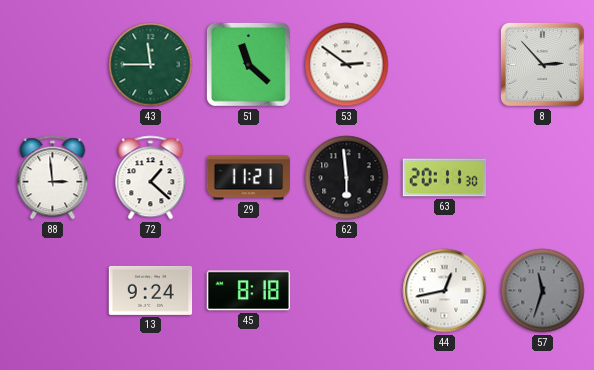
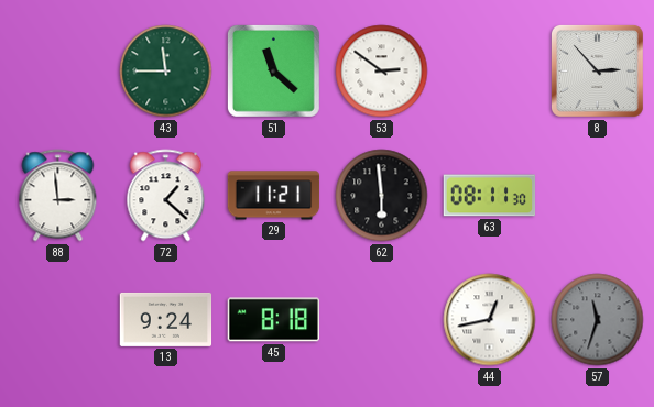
63: 20:11 -> 08:11 (490, 196)
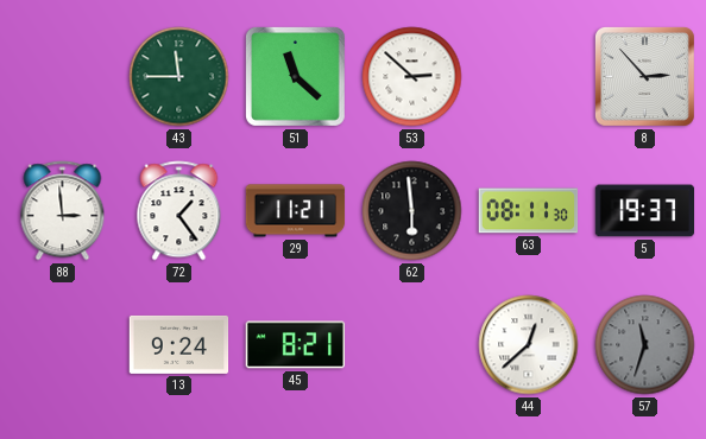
53: 2:51 -> 2:52 (412, 77)
72: 1:22 -> 1:24 (179, 211)
5: none -> 19:37 (645, 211)
45: 8:18 -> 8:21 (296, 345)
44: 12:43 -> 12:38 (529, 345)
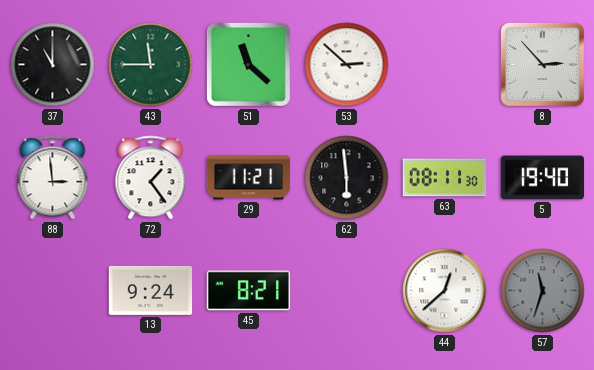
37: none -> 11:00 (53, 65)
5: 19:37 -> 19:40 (543, 178)
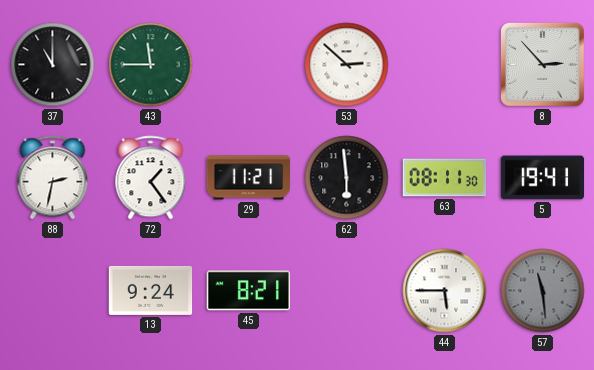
51: 11:22 -> none (248, 64)
88: 2:59 -> 2:32 (53, 178)
5: 19:40 -> 19:41 (543, 178)
44: 12:38 -> 5:45 (445, 291)
57: 11:33 -> 11:29 (543, 291)
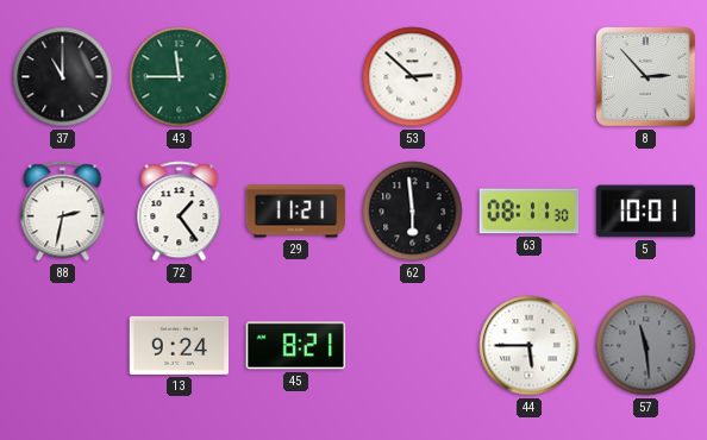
5: 19:41 -> 10:01 (646, 212)
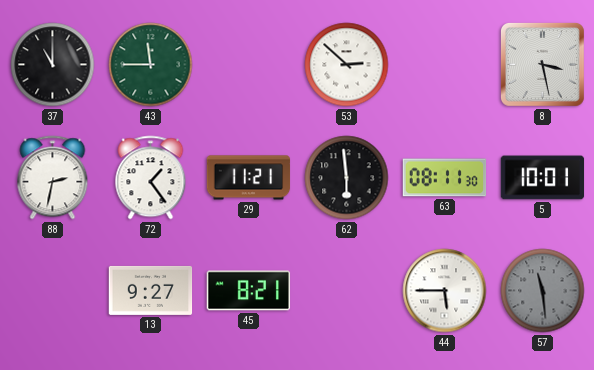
8: 2:53 -> 3:28 (542, 64)
13: 9:24 -> 9:27 (151, 290)
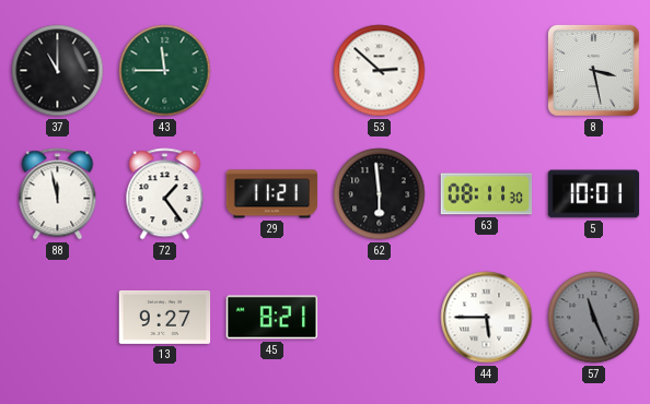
88: 2:32 -> 11:58 (58, 194)
57: 11:29 -> 11:26 (594, 318)
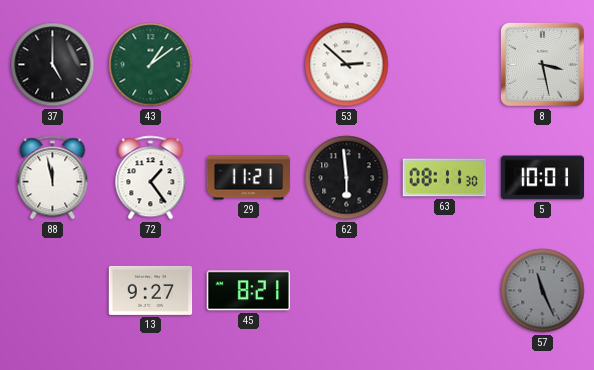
37: 11:00 -> 5:00 (53, 65)
43: 11:45 -> 1:09 (151, 65)
44: 5:45 -> none (487, 318)
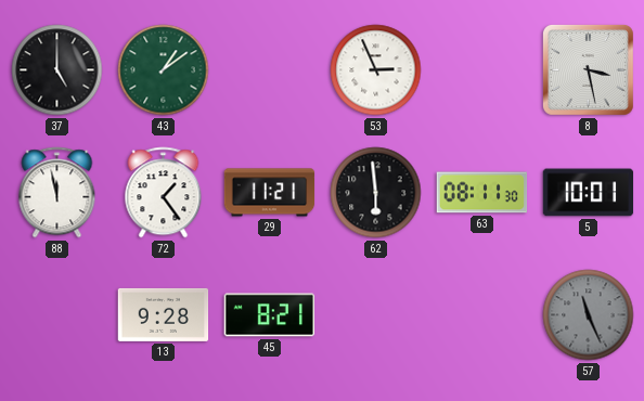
53: 2:52 -> 2:56 (376, 70)
13: 9:27 -> 9:28 (164, 314)
